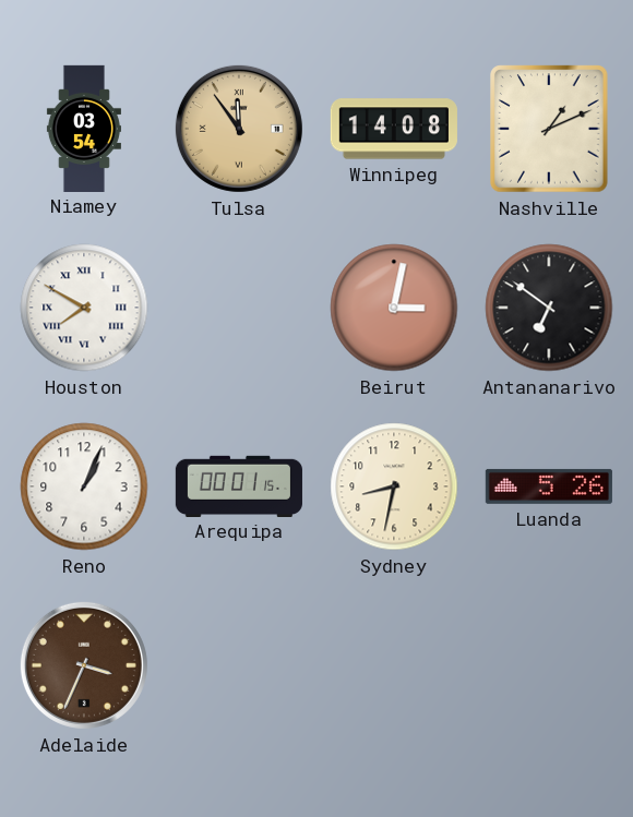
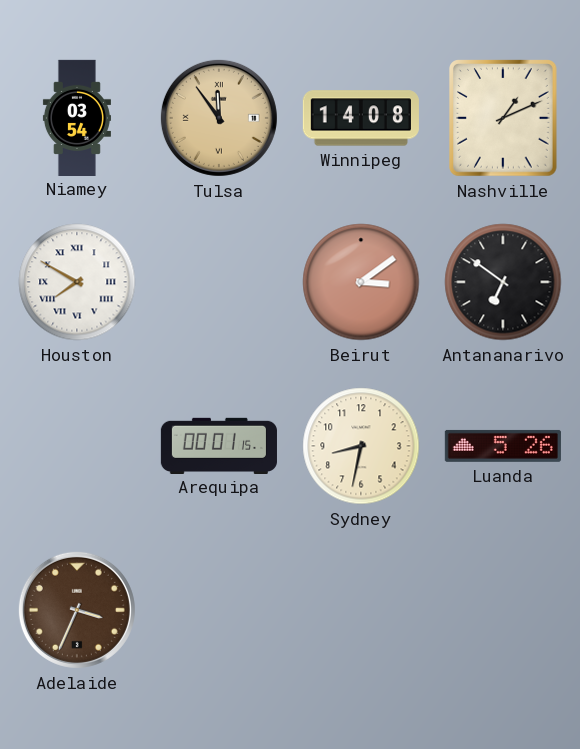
Beirut: 3:02 -> 3:09 (361, 282)
Reno: 1:04 -> none (84, 486)
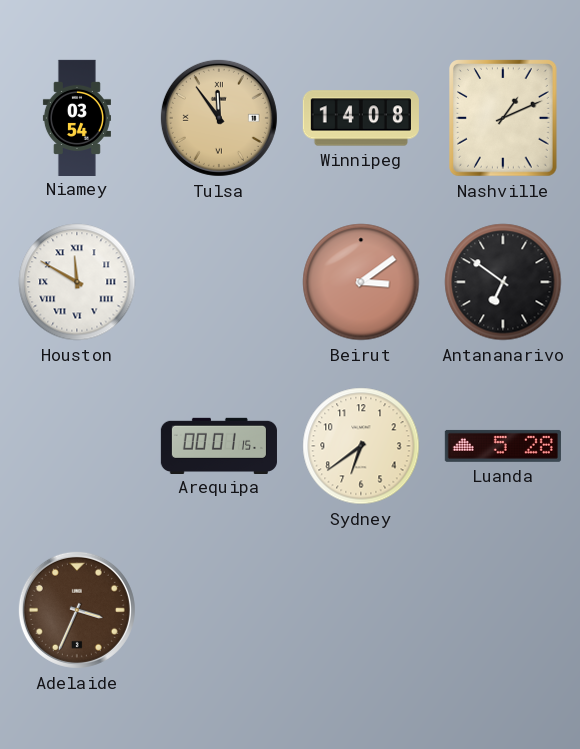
Houston: 7:50 -> 11:50 (77, 282)
Sydney: 8:32 -> 6:39 (361, 446)
Luanda: 5:26 -> 5:28 (503, 446)
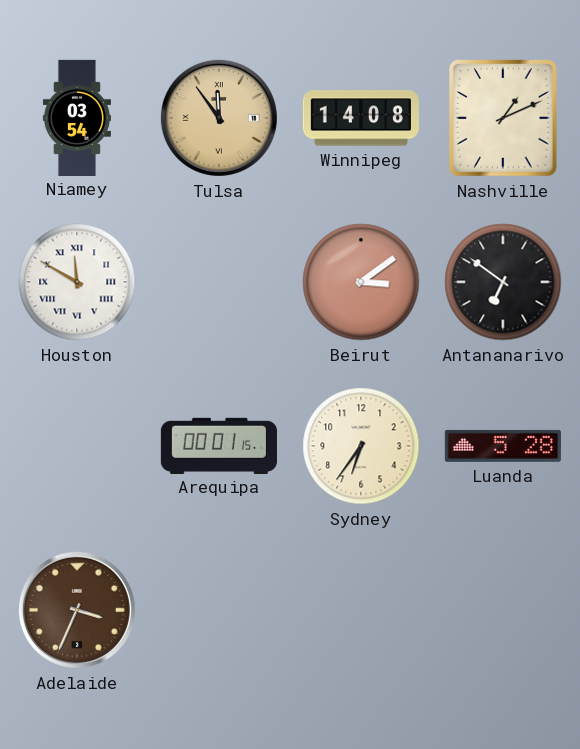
Sydney: 6:39 -> 6:36 (361, 446)
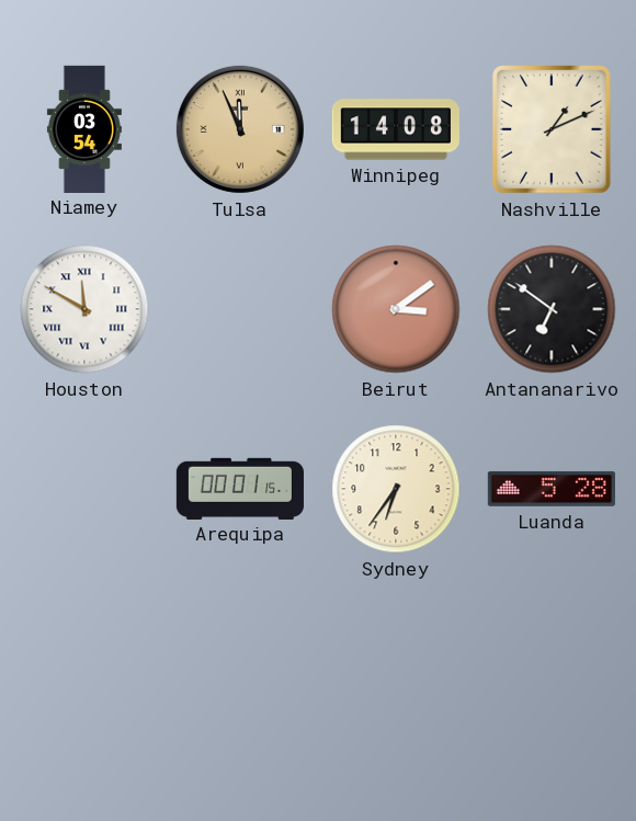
Tulsa: 11:54 -> 11:56 (240, 129)
Adelaide: 3:34 -> none (77, 610)
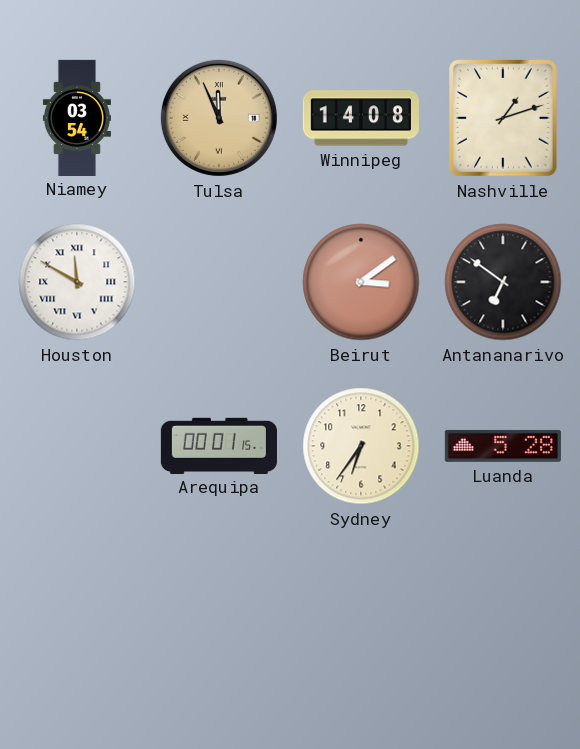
Nashville: 1:11 -> 1:12 (504, 118)
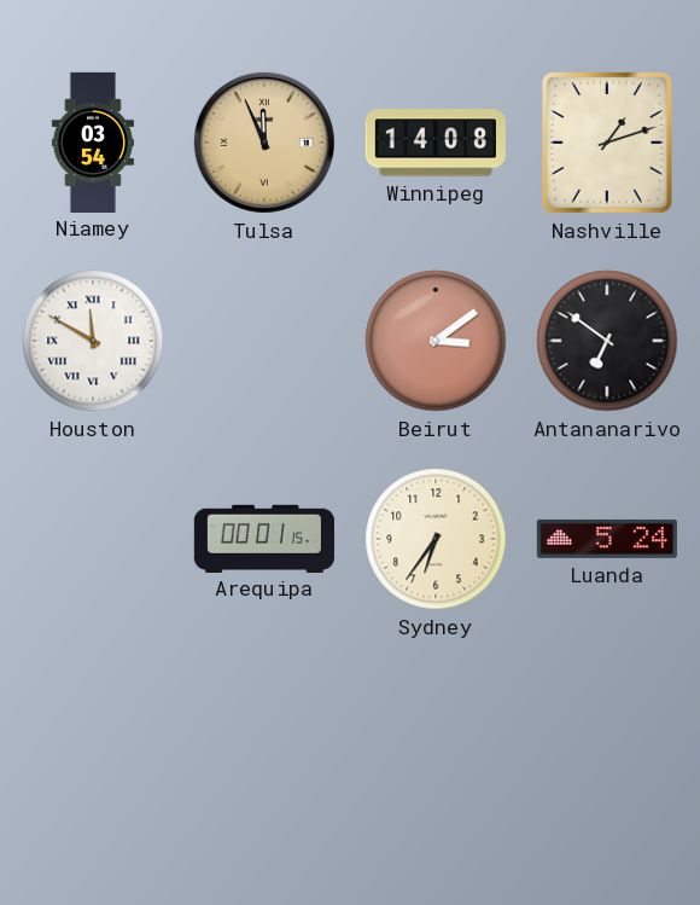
Luanda: 5:28 -> 5:24 (607, 539)
